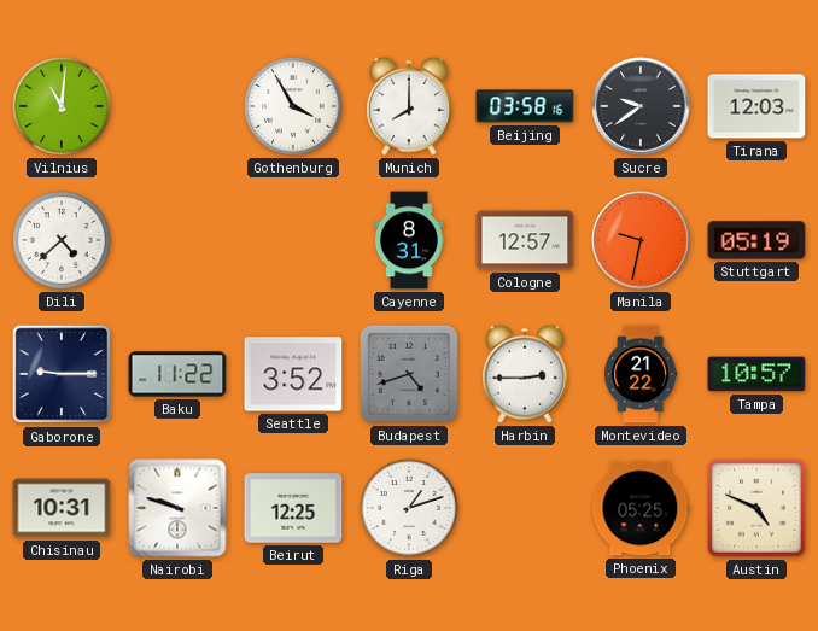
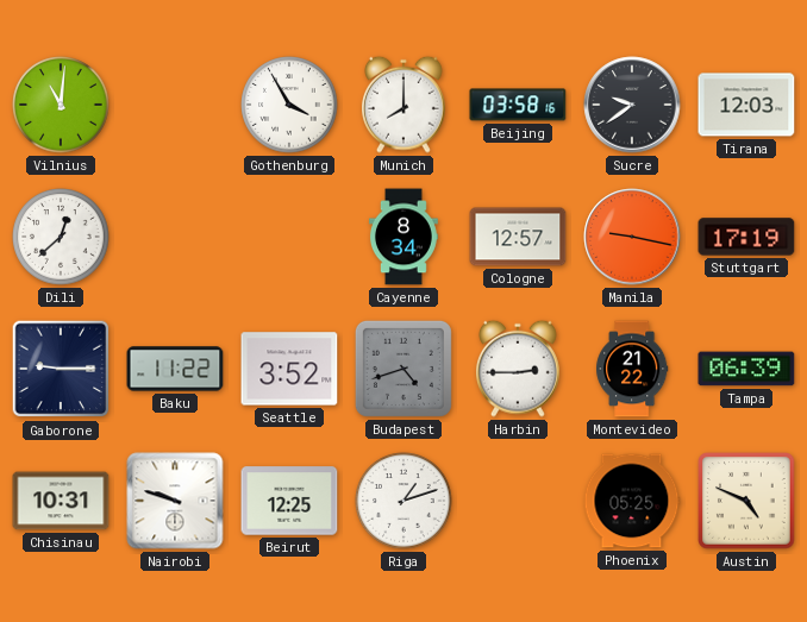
Dili: 4:38 -> 12:38 (61, 237)
Cayenne: 8:31 -> 8:34 (403, 237)
Manila: 9:32 -> 9:17 (632, 237)
Stuttgart: 05:19 -> 17:19 (746, 237)
Tampa: 10:57 -> 06:39 (746, 369)
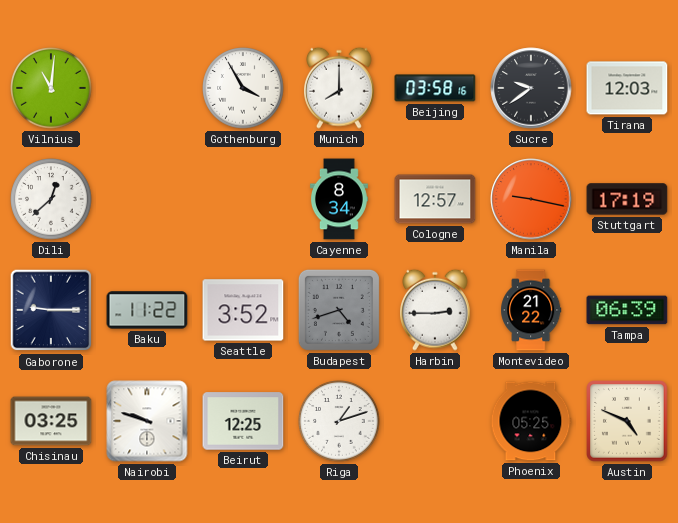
Chisinau: 10:31 -> 03:25 (51, 421)
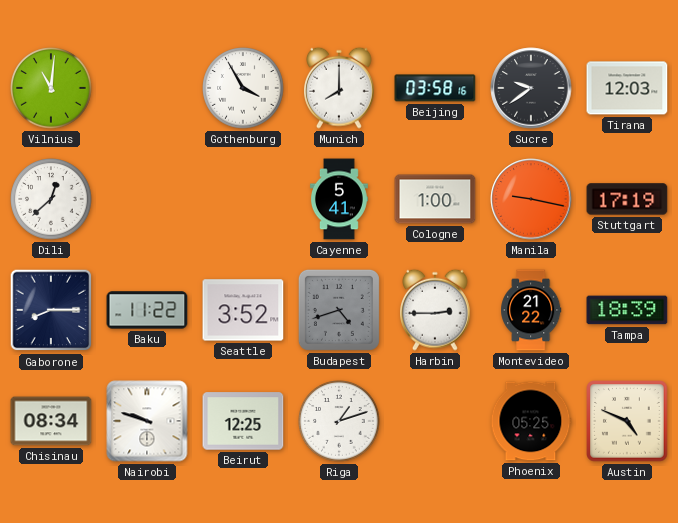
Cayenne: 8:34 -> 5:41 (339, 199)
Cologne: 12:57 -> 1:00 (435, 199)
Gaborone: 9:15 -> 8:15 (51, 310)
Tampa: 06:39 -> 18:39 (627, 310)
Chisinau: 03:25 -> 08:34 (51, 421)
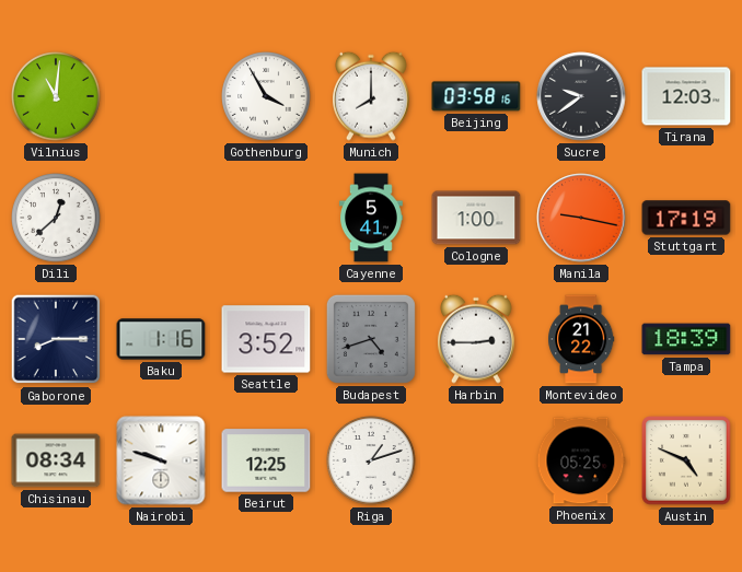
Baku: 11:22 -> 1:16 (161, 339)
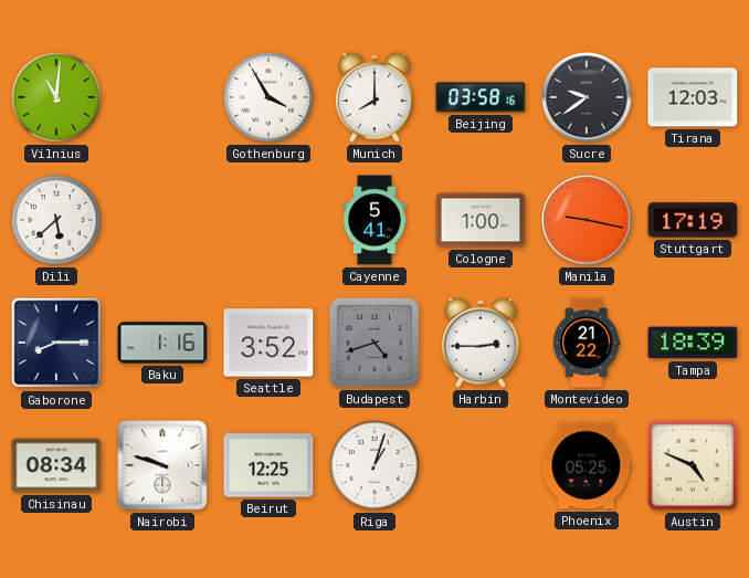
Dili: 12:38 -> 5:38 (56, 220)
Riga: 1:12 -> 1:03 (374, 465)
